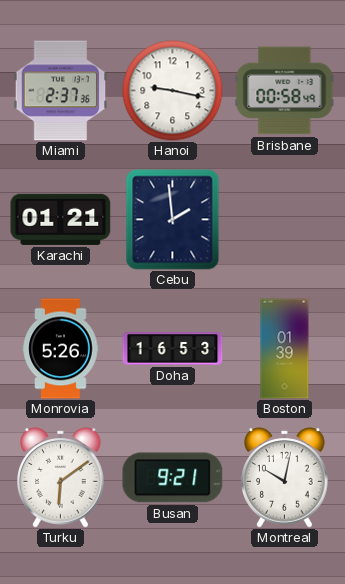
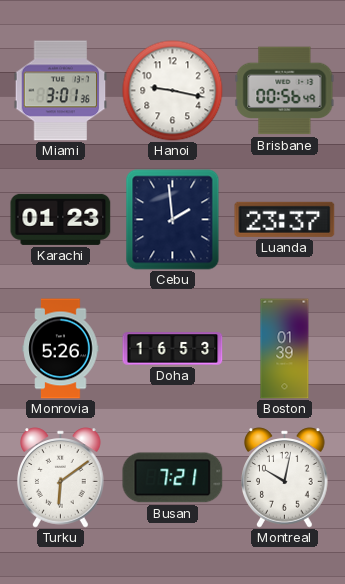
Miami: 2:37 -> 3:01 (61, 91)
Brisbane: 00:58 -> 00:56 (285, 91)
Karachi: 01:21 -> 01:23 (61, 219)
Luanda: none -> 23:37 (285, 219)
Busan: 9:21 -> 7:21 (173, 478)
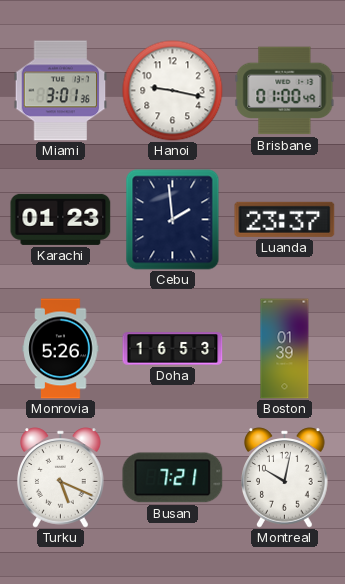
Brisbane: 00:56 -> 01:00 (285, 91)
Turku: 6:09 -> 5:19 (61, 478)
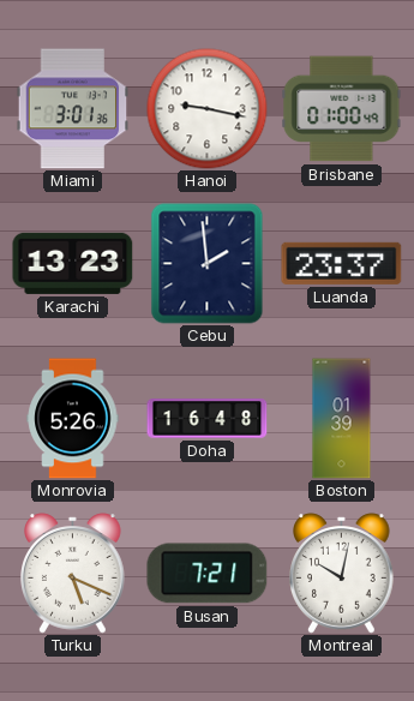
Karachi: 01:23 -> 13:23 (73, 263)
Doha: 16:53 -> 16:48 (208, 419)
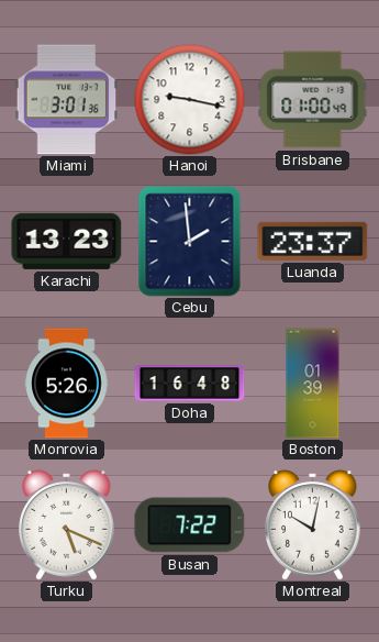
Busan: 7:21 -> 7:22 (190, 525)
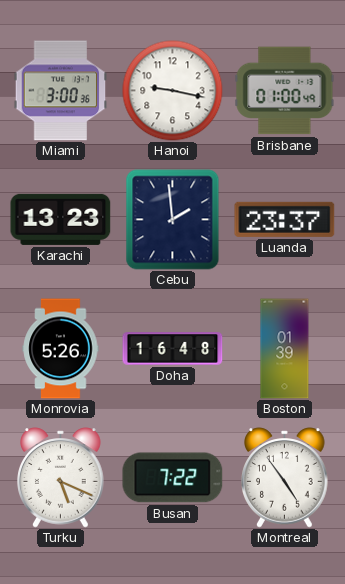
Miami: 3:01 -> 3:00 (61, 91)
Montreal: 10:02 -> 4:54 (285, 478)
